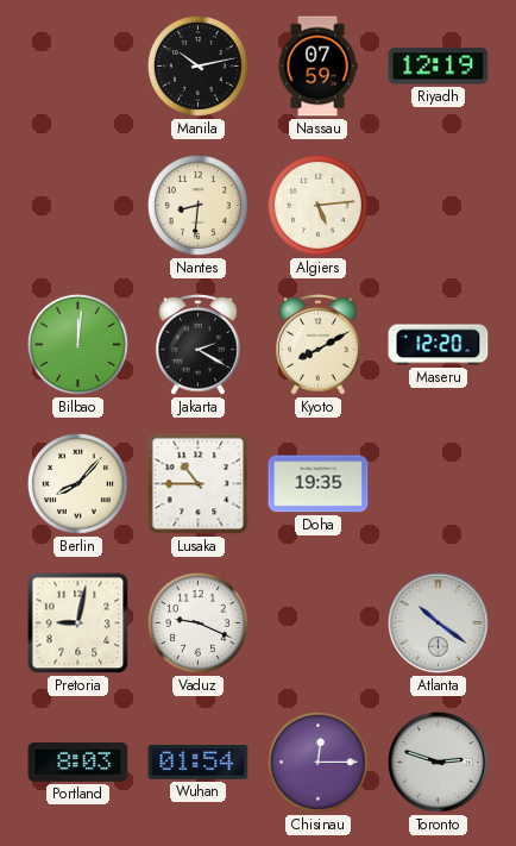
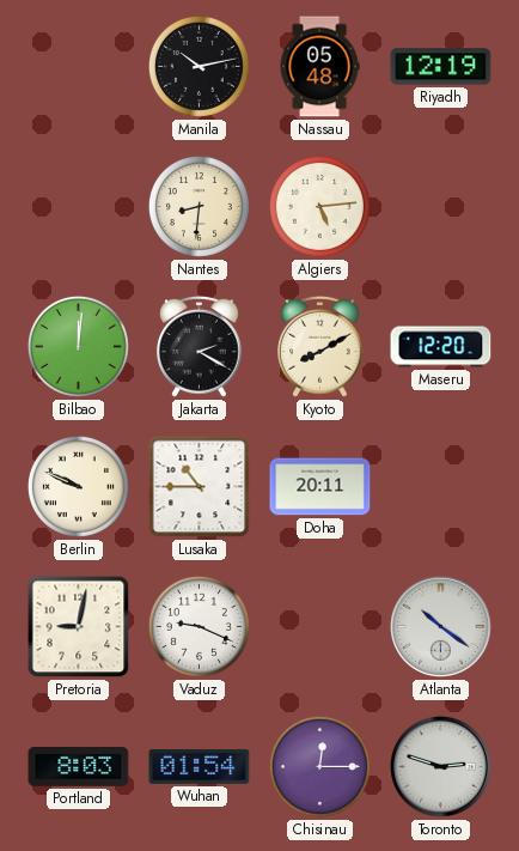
Nassau: 07:59 -> 05:48 (319, 67)
Berlin: 8:07 -> 9:49 (78, 486)
Doha: 19:35 -> 20:11 (320, 487)
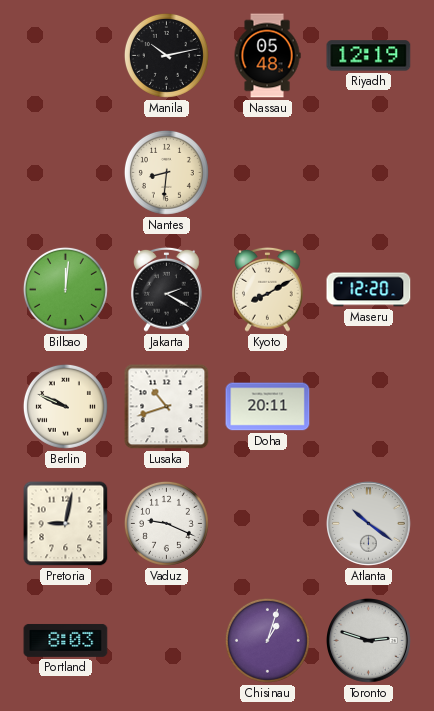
Algiers: 5:14 -> none (319, 206)
Lusaka: 10:45 -> 10:42 (167, 407)
Wuhan: 01:54 -> none (200, 766)
Chisinau: 12:15 -> 1:03 (267, 640)
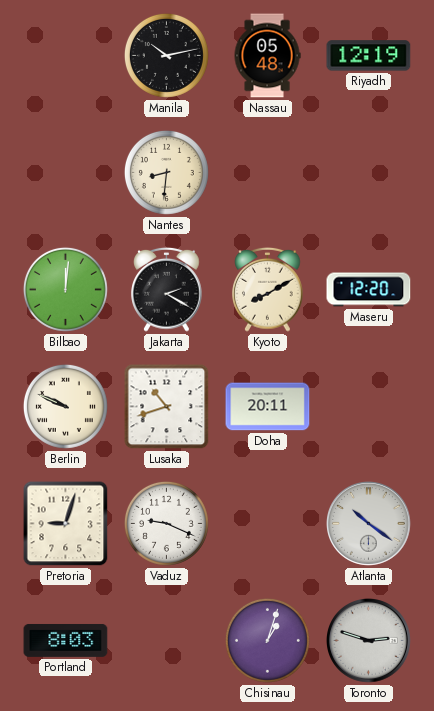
Pretoria: 9:02 -> 9:03 (66, 524)
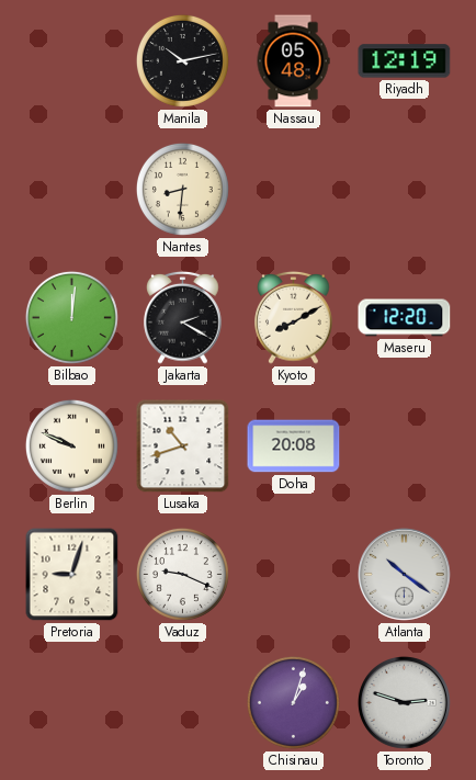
Doha: 20:11 -> 20:08 (294, 446)
Portland: 8:03 -> none (66, 640)
